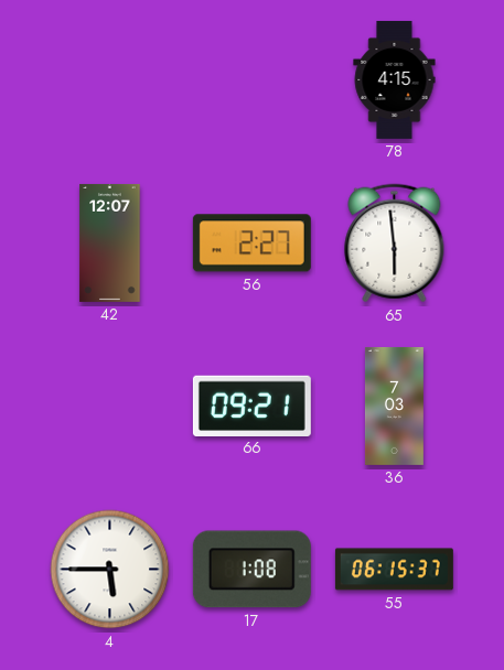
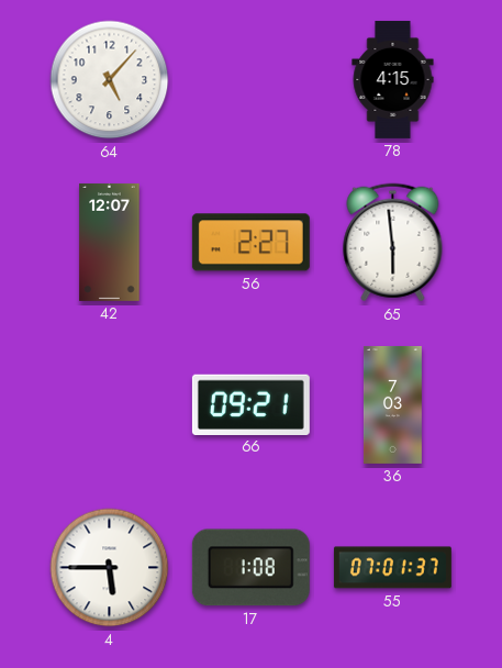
64: none -> 5:07 (110, 80)
55: 06:15 -> 07:01 (392, 568)
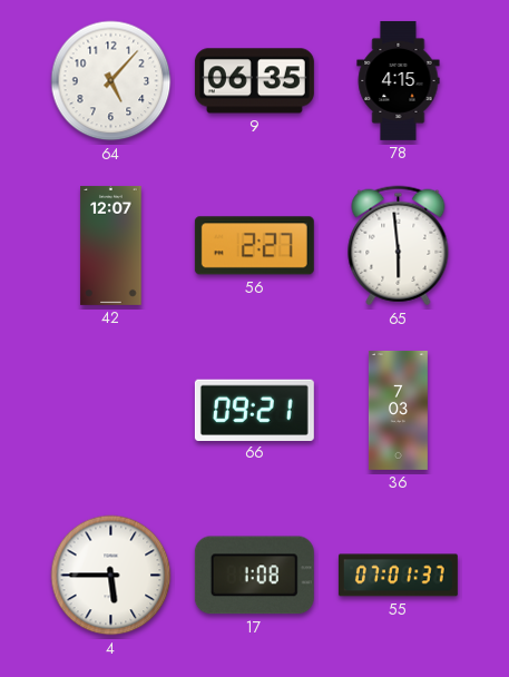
9: none -> 06:35 (254, 81)
